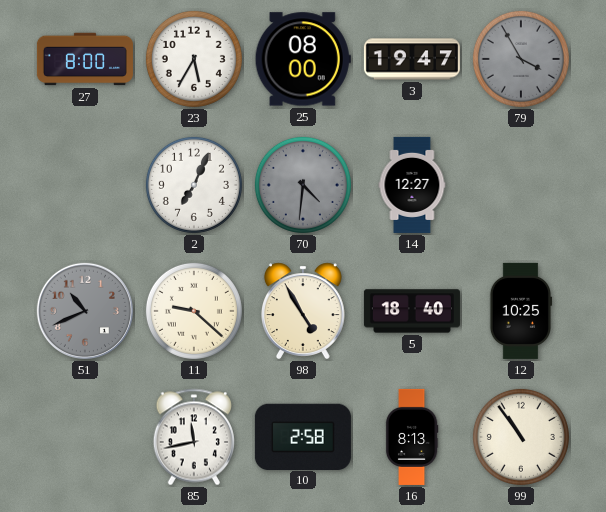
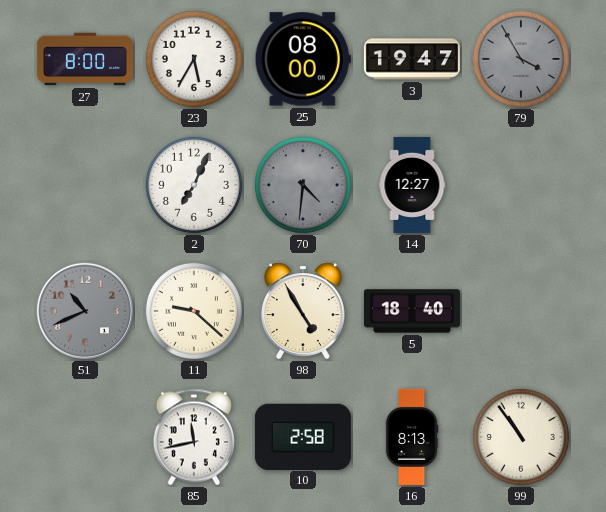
12: 10:25 -> none (521, 311)
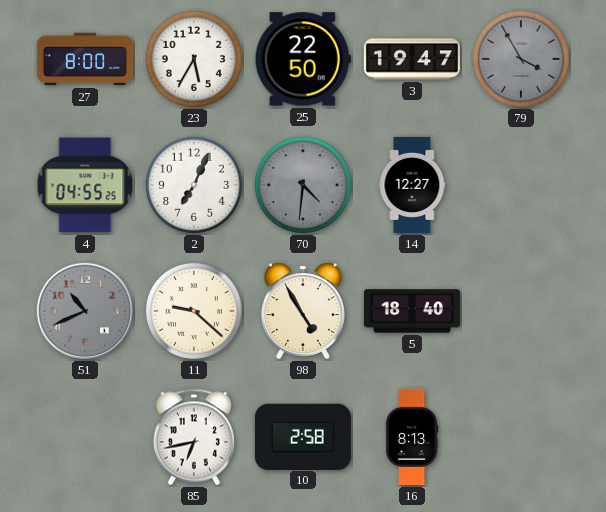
25: 08:00 -> 22:50 (303, 59)
4: none -> 04:55 (85, 185)
85: 11:43 -> 6:43 (194, 437)
99: 10:54 -> none (521, 437)
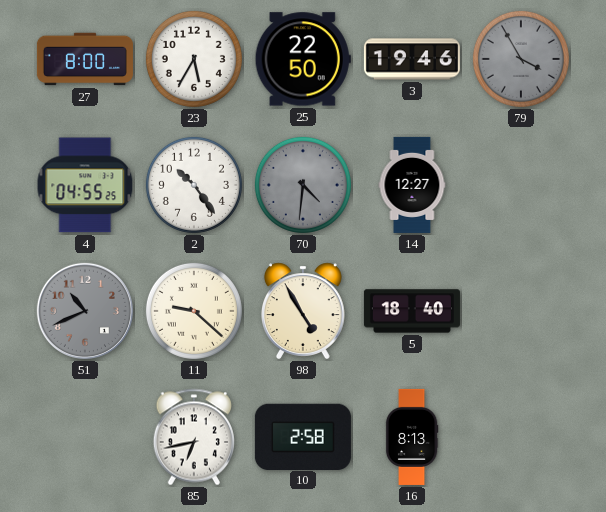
3: 19:47 -> 19:46 (412, 59)
2: 7:04 -> 10:24 (194, 185)
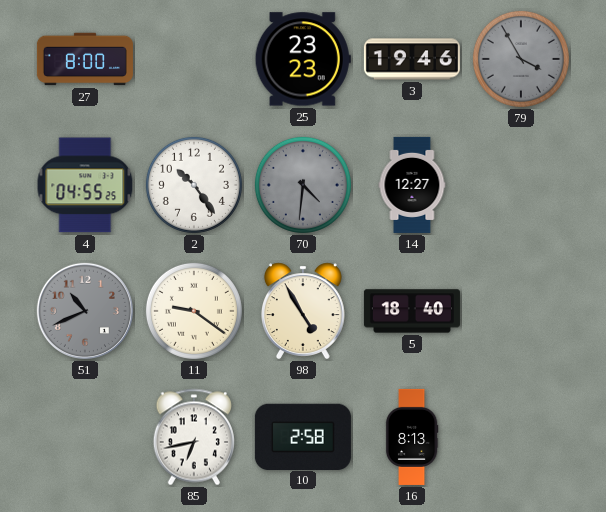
23: 5:35 -> none (194, 59)
25: 22:50 -> 23:23 (303, 59)
11: 9:22 -> 9:21 (194, 311)
